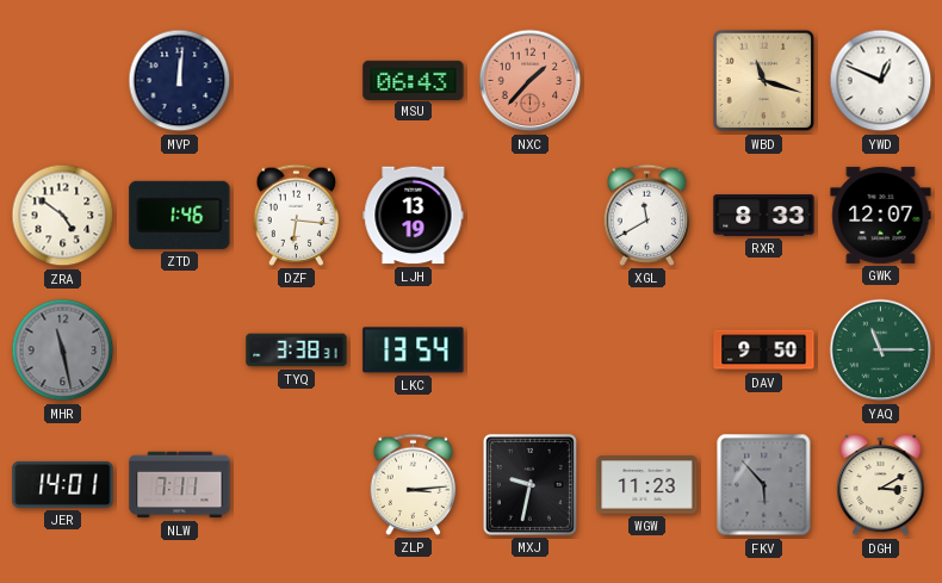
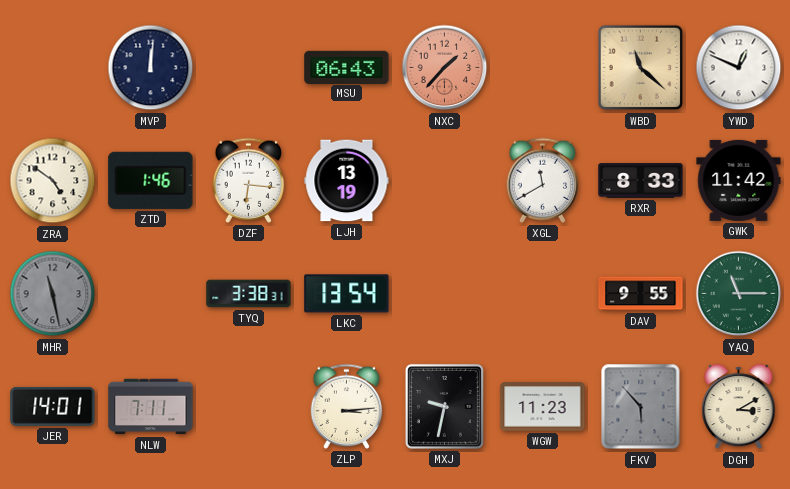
WBD: 11:18 -> 11:22 (641, 68)
GWK: 12:07 -> 11:42 (739, 180)
DAV: 9:50 -> 9:55 (641, 294)
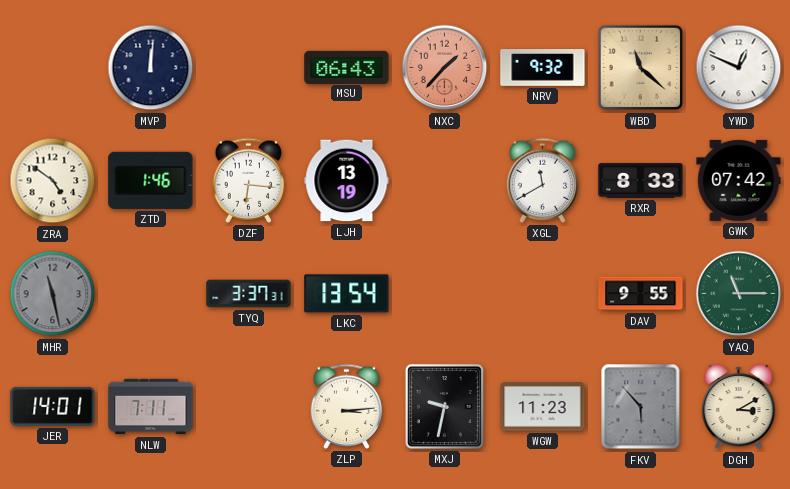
NRV: none -> 9:32 (543, 68)
GWK: 11:42 -> 07:42 (739, 180)
TYQ: 3:38 -> 3:37 (249, 294)
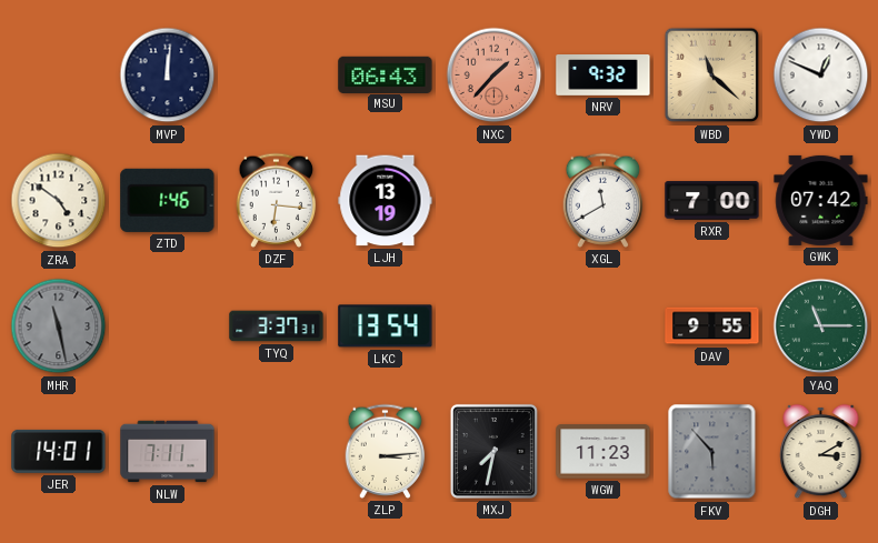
RXR: 8:33 -> 7:00 (712, 201)
MXJ: 9:32 -> 7:32 (493, 451)
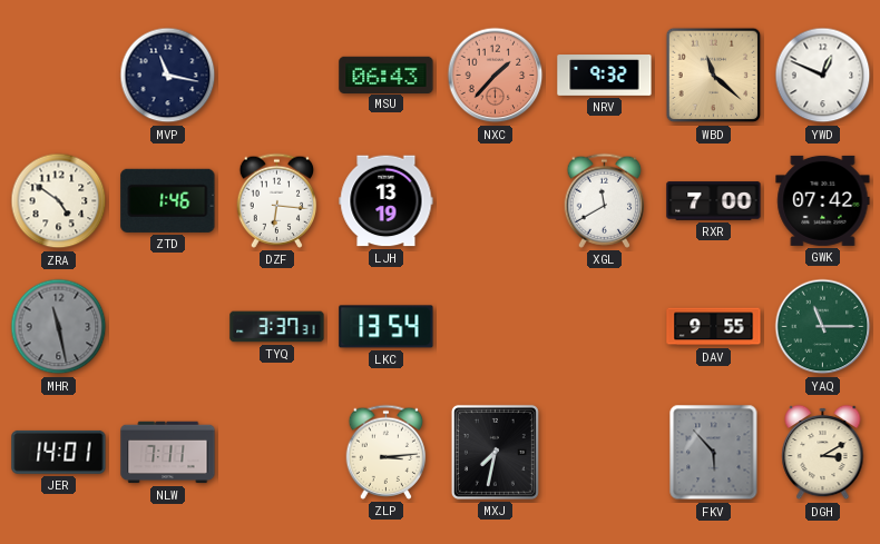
MVP: 12:01 -> 11:17 (168, 76)
WGW: 11:23 -> none (603, 452)
